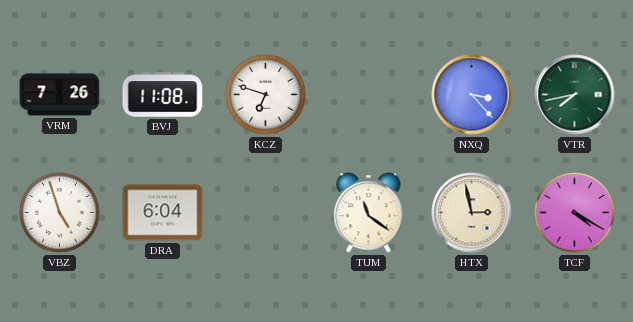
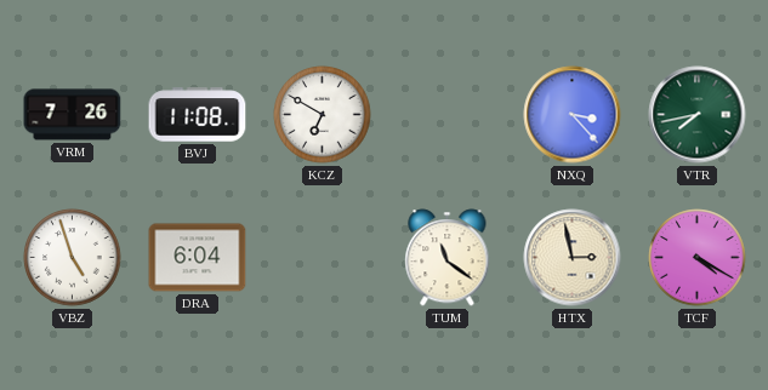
KCZ: 6:48 -> 6:50 (323, 115)
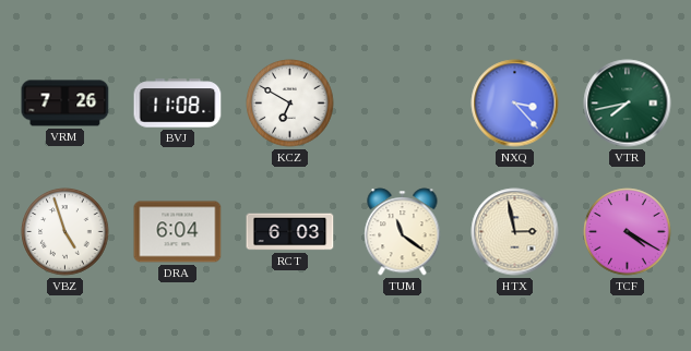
RCT: none -> 6:03 (290, 232)
